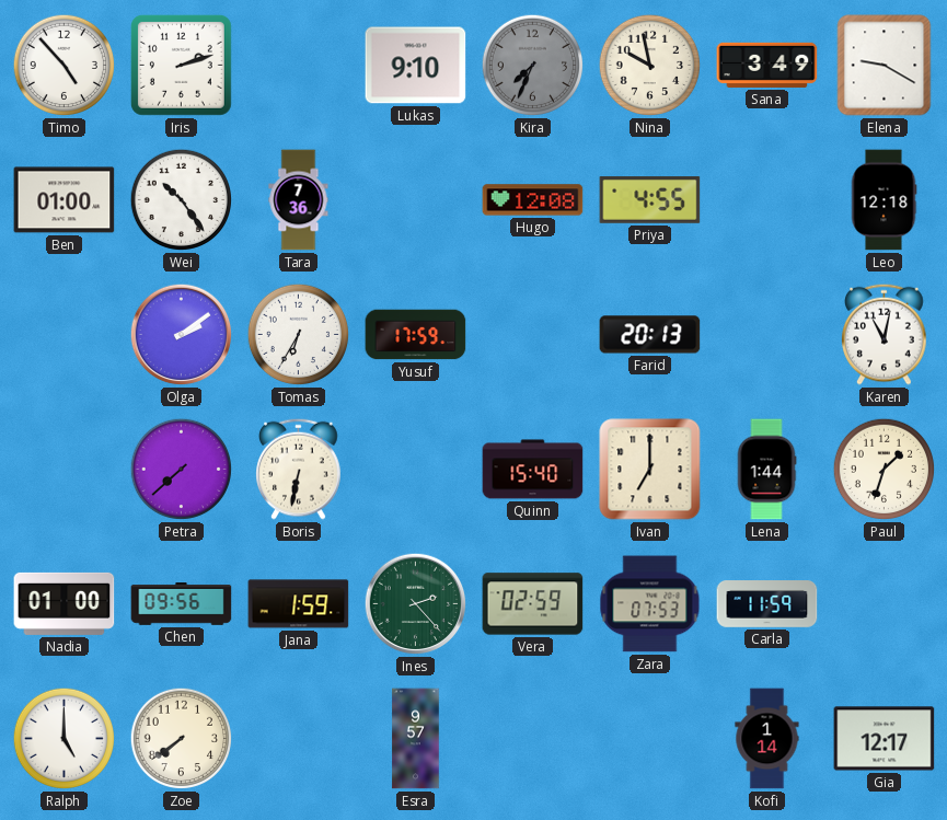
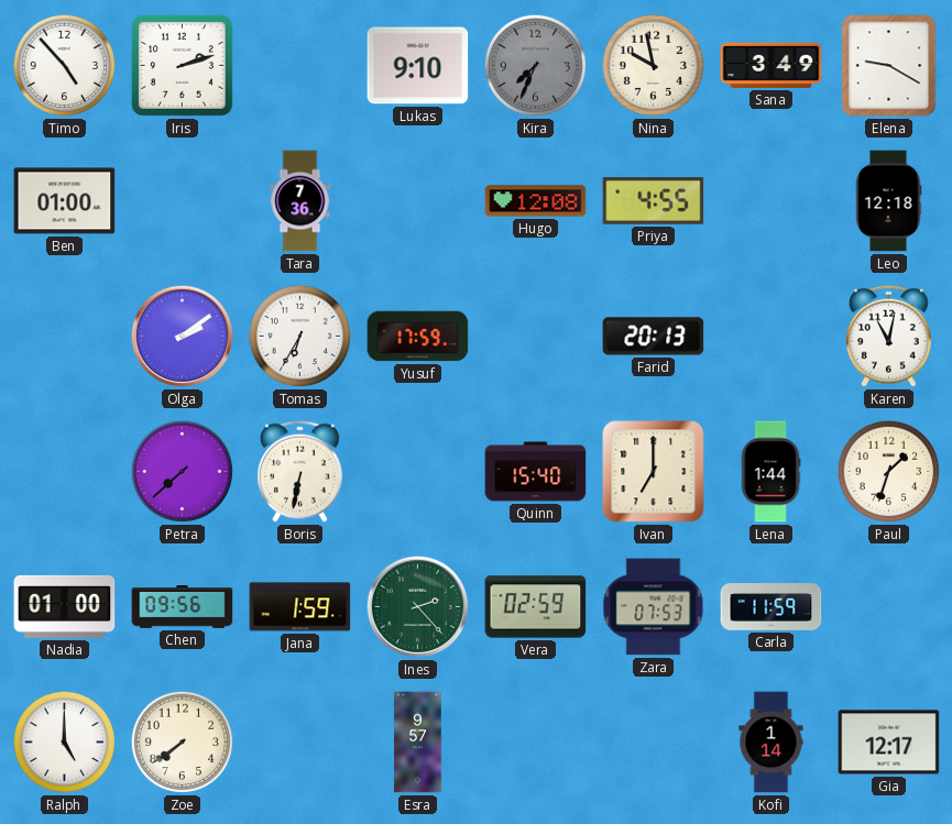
Wei: 10:24 -> none (182, 200)
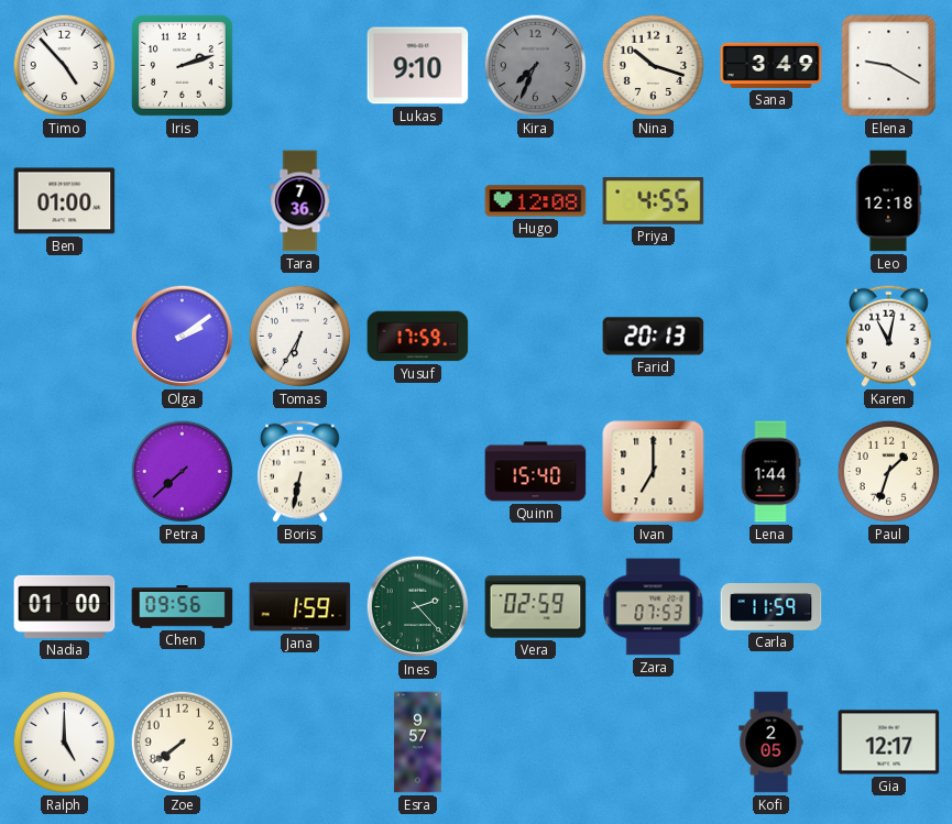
Nina: 9:58 -> 10:18 (654, 66)
Kofi: 1:14 -> 2:05 (772, 743)
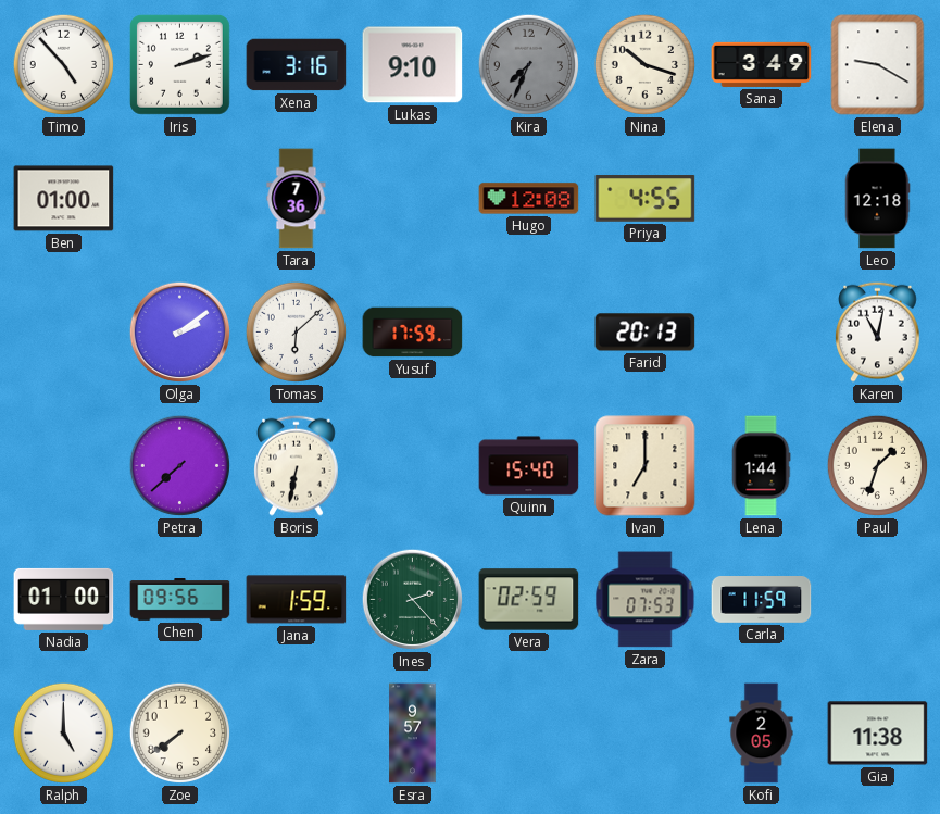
Xena: none -> 3:16 (297, 65)
Tomas: 6:35 -> 6:08 (297, 333)
Gia: 12:17 -> 11:38 (878, 734)
